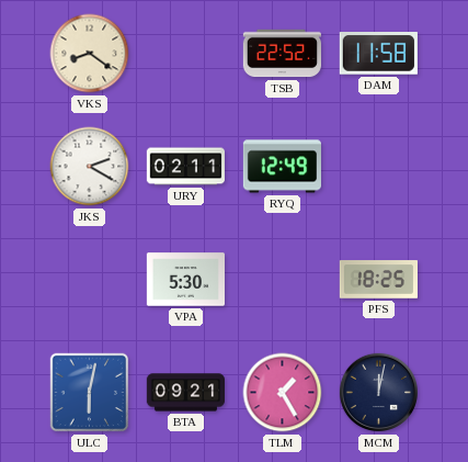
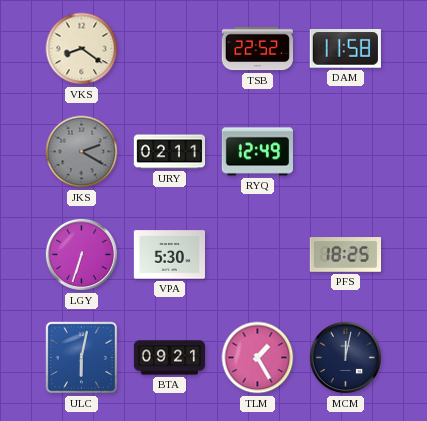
JKS dial: white -> grey (82, 152)
LGY: none -> 6:33 (82, 255)
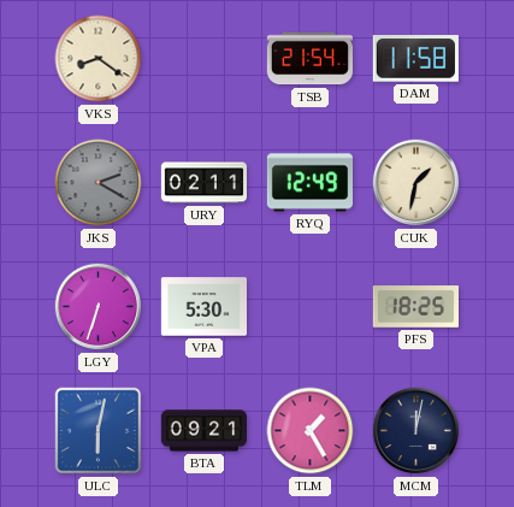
TSB: 22:52 -> 21:54 (309, 59)
CUK: none -> 1:32 (416, 183)
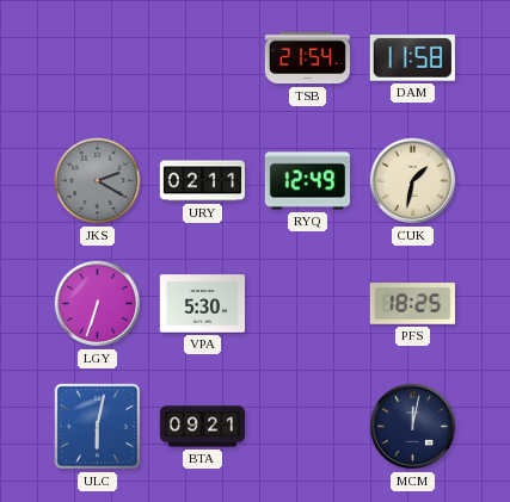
VKS: 8:21 -> none (99, 59)
TLM: 1:25 -> none (311, 431)
